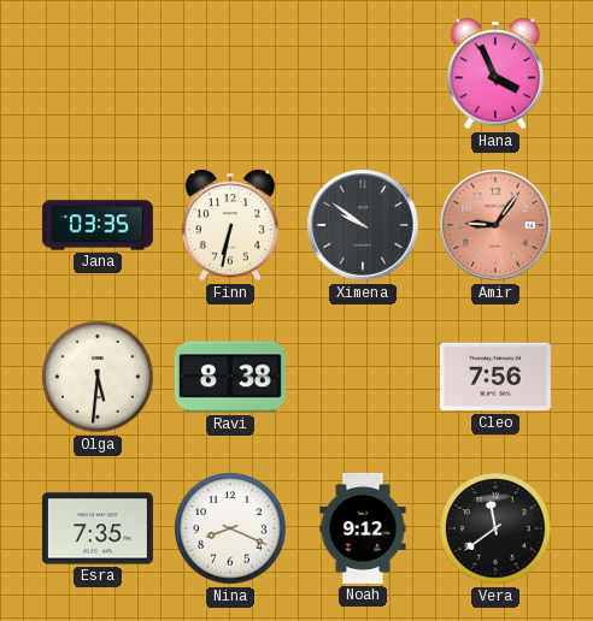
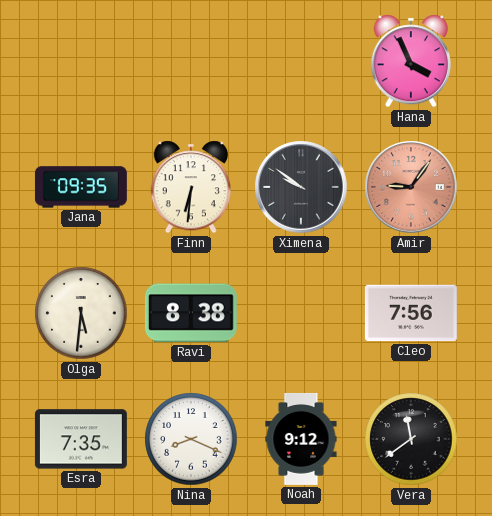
Jana: 03:35 -> 09:35 (81, 187)
Finn: 6:32 -> 6:31 (190, 187)
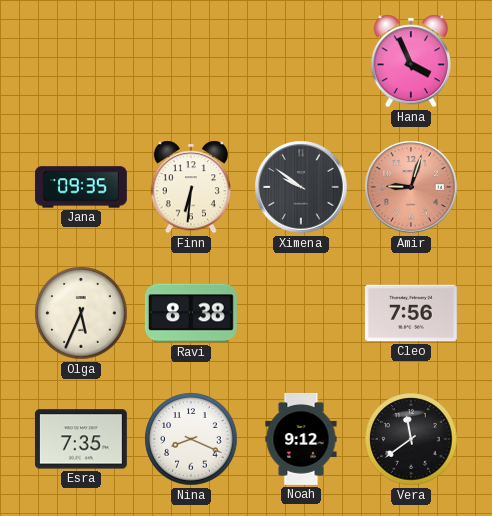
Amir: 9:06 -> 9:03 (411, 187)
Olga: 5:31 -> 5:34 (81, 313)
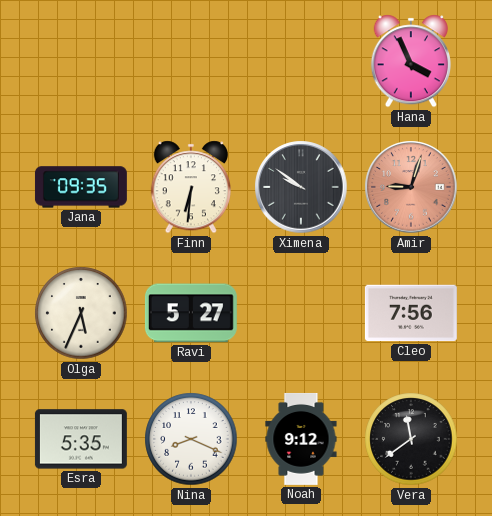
Ravi: 8:38 -> 5:27 (191, 313)
Esra: 7:35 -> 5:35 (81, 439)
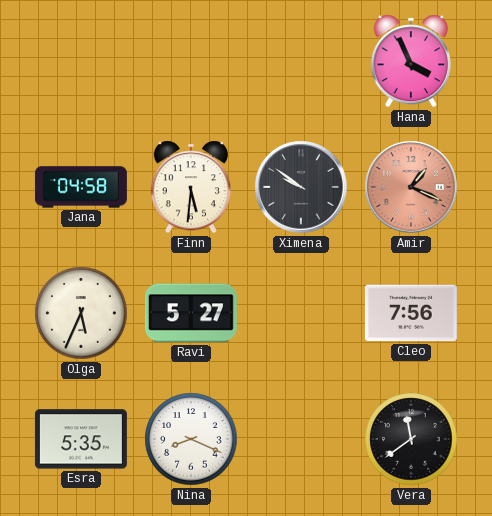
Jana: 09:35 -> 04:58 (81, 187)
Finn: 6:31 -> 5:31 (190, 187)
Amir: 9:03 -> 1:19 (411, 187)
Noah: 9:12 -> none (301, 439)
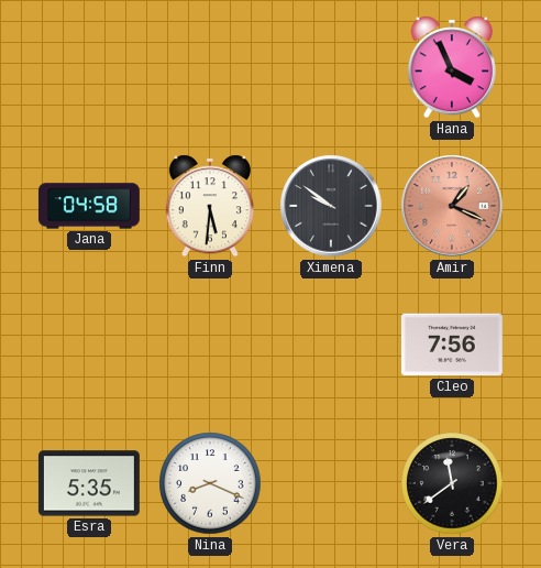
Olga: 5:34 -> none (81, 313)
Ravi: 5:27 -> none (191, 313)
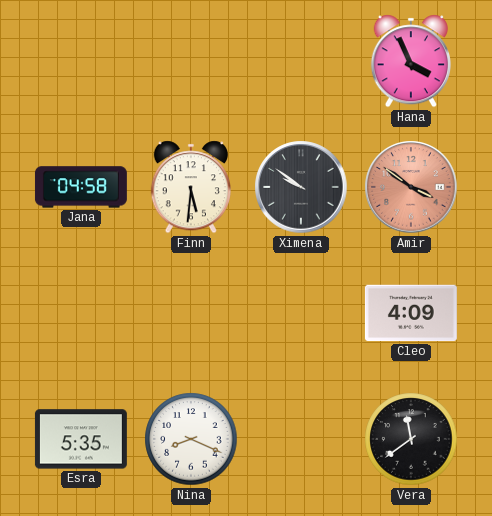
Amir: 1:19 -> 3:51 (411, 187)
Cleo: 7:56 -> 4:09 (411, 313)
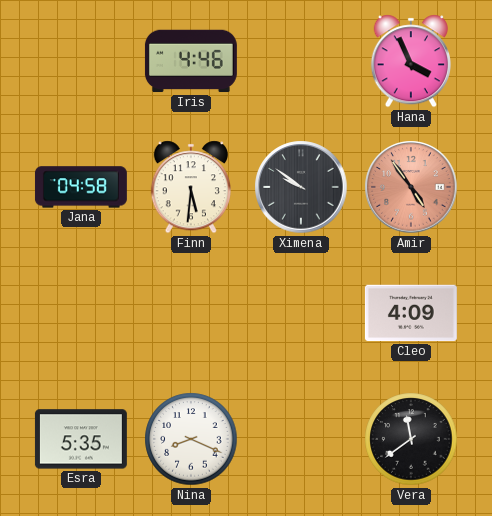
Iris: none -> 4:46 (191, 61)
Amir: 3:51 -> 4:54 (411, 187)
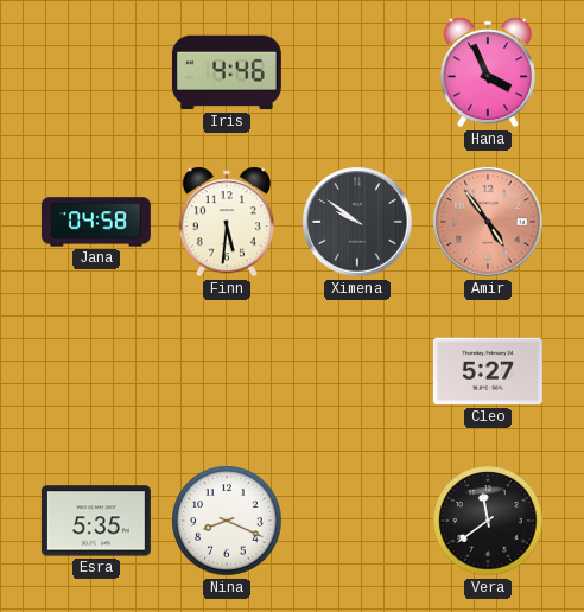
Cleo: 4:09 -> 5:27 (488, 371)
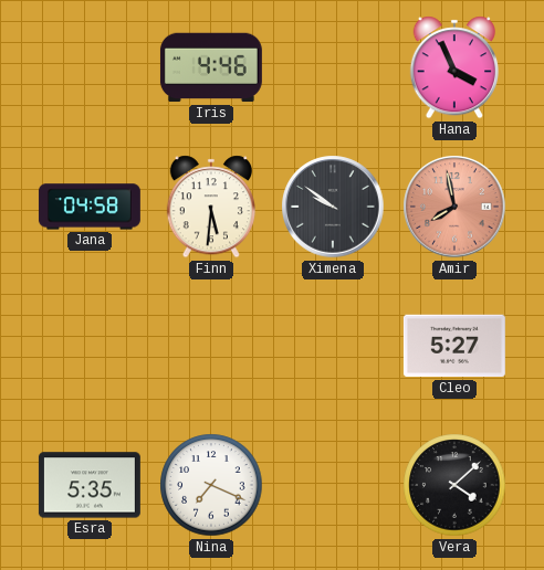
Amir: 4:54 -> 7:58 (454, 207)
Nina: 8:19 -> 7:19 (211, 485)
Vera: 11:39 -> 4:08 (454, 485)
